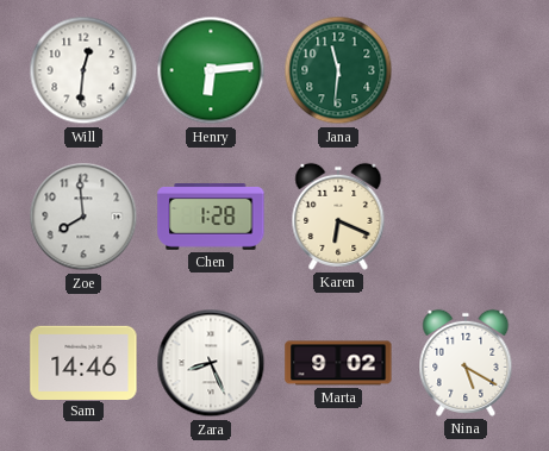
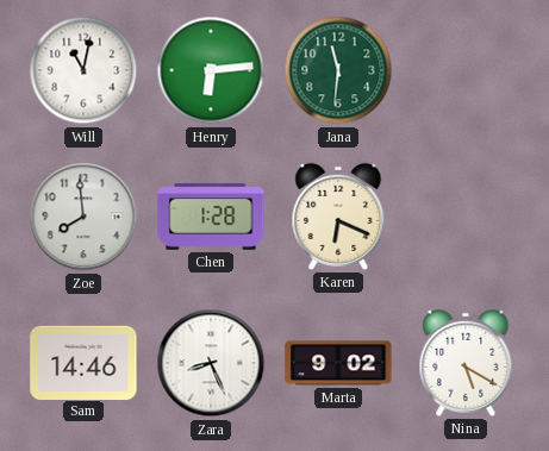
Will: 12:31 -> 11:02 (83, 70)
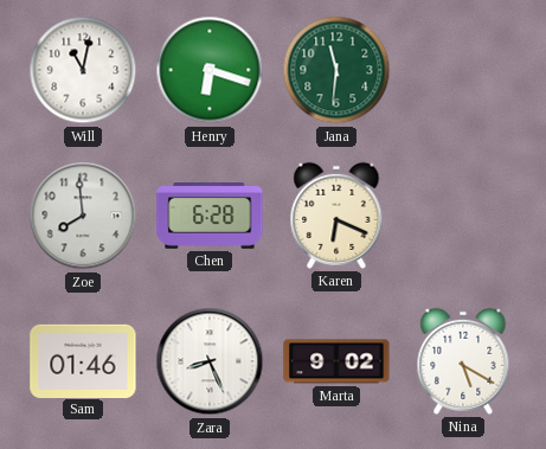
Henry: 6:14 -> 6:18 (210, 70)
Chen: 1:28 -> 6:28 (210, 217)
Sam: 14:46 -> 01:46 (83, 360)
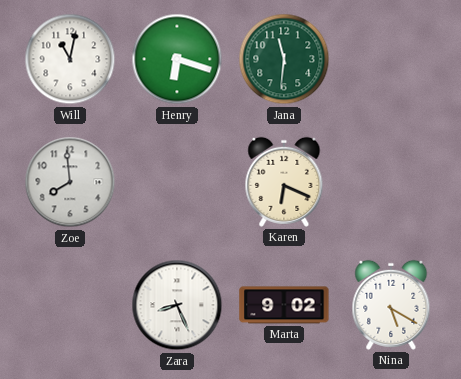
Chen: 6:28 -> none (210, 217)
Sam: 01:46 -> none (83, 360)
